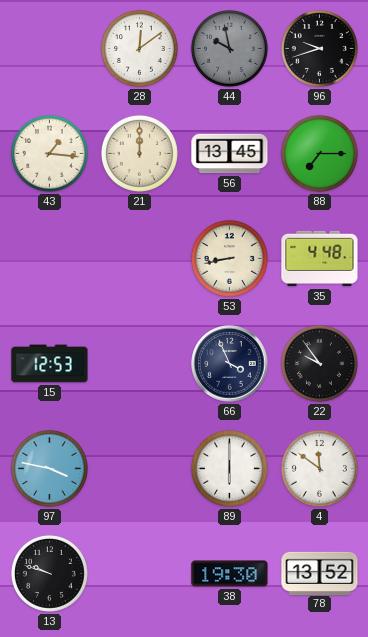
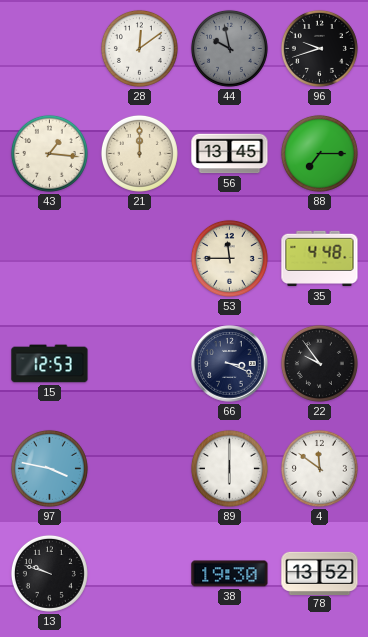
53: 8:43 -> 11:45 (229, 258)
66: 3:56 -> 3:19 (230, 364)
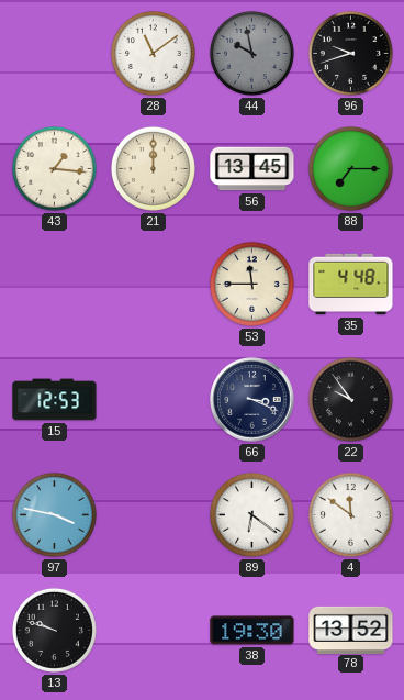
28: 12:09 -> 11:09 (153, 53)
89: 6:00 -> 6:21 (251, 514)
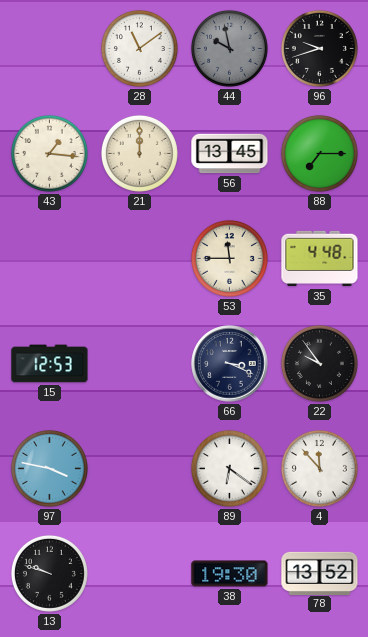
4: 11:51 -> 11:53 (319, 468)
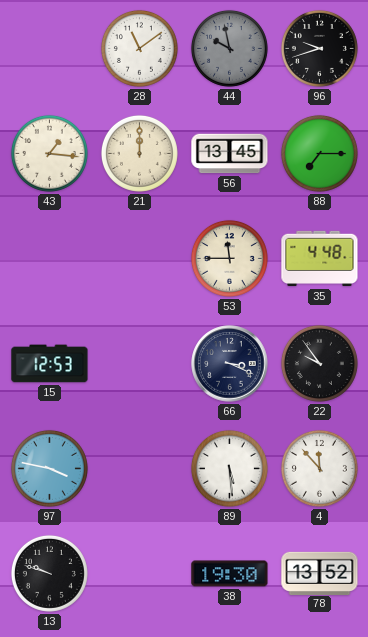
89: 6:21 -> 5:29 (229, 468)
